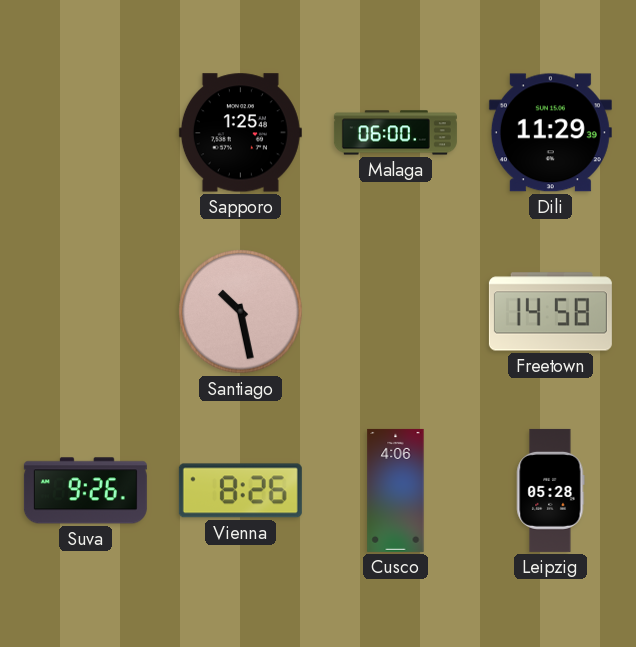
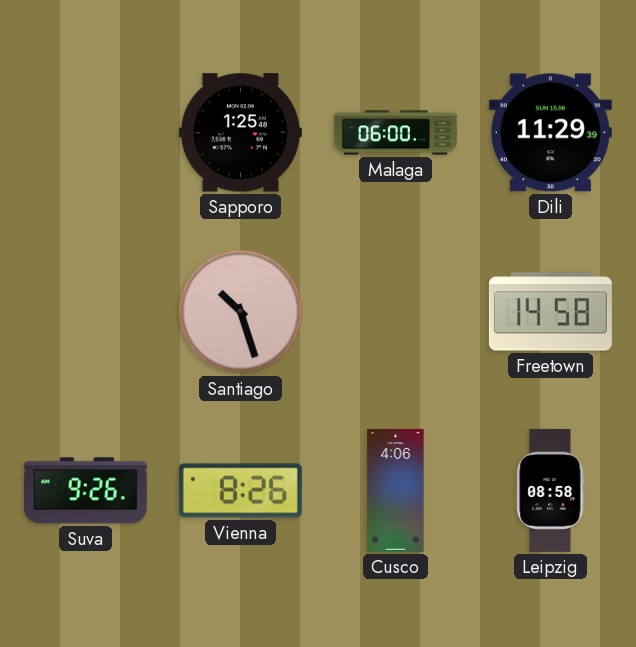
Santiago: 10:28 -> 10:27 (241, 312)
Leipzig: 05:28 -> 08:58 (551, 490)
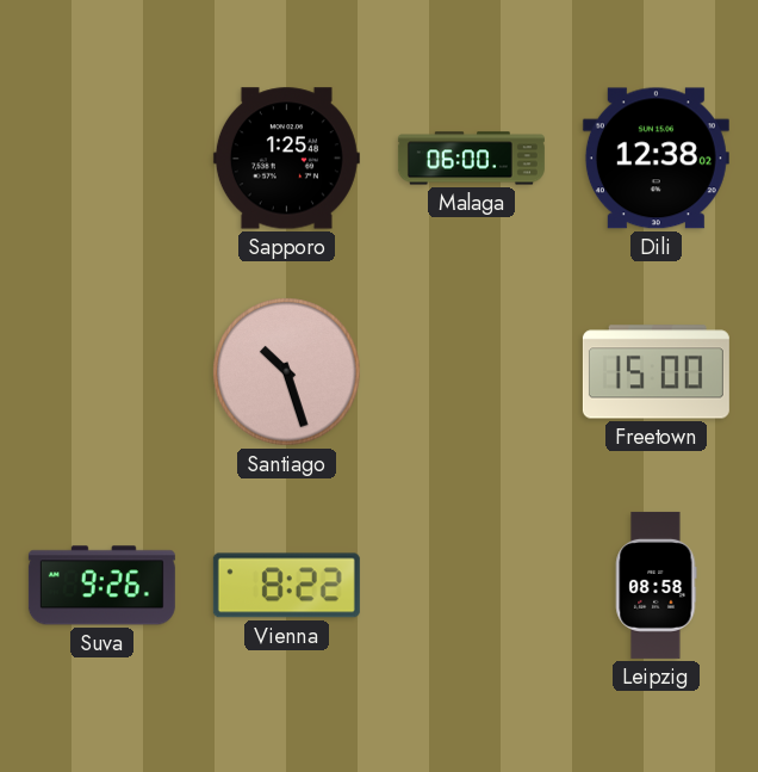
Dili: 11:29 -> 12:38 (656, 159)
Freetown: 14:58 -> 15:00 (656, 372)
Vienna: 8:26 -> 8:22 (286, 586)
Cusco: 4:06 -> none (396, 490)
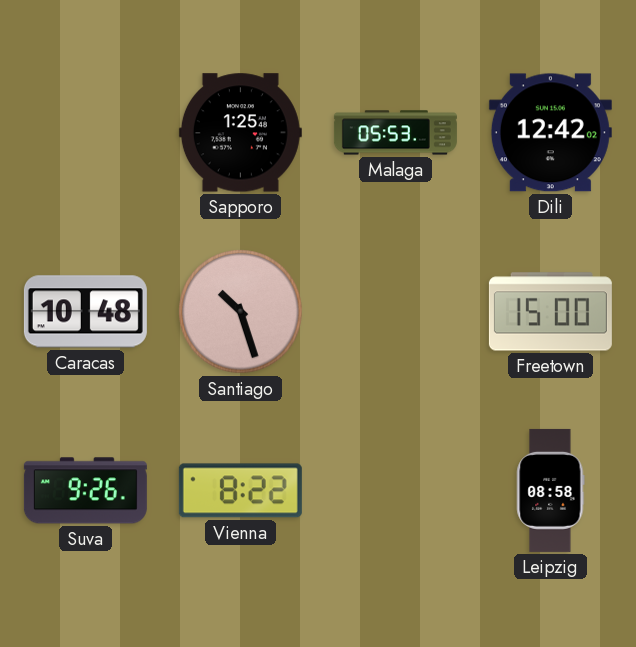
Malaga: 06:00 -> 05:53 (395, 133)
Dili: 12:38 -> 12:42 (550, 133)
Caracas: none -> 10:48 (85, 312)
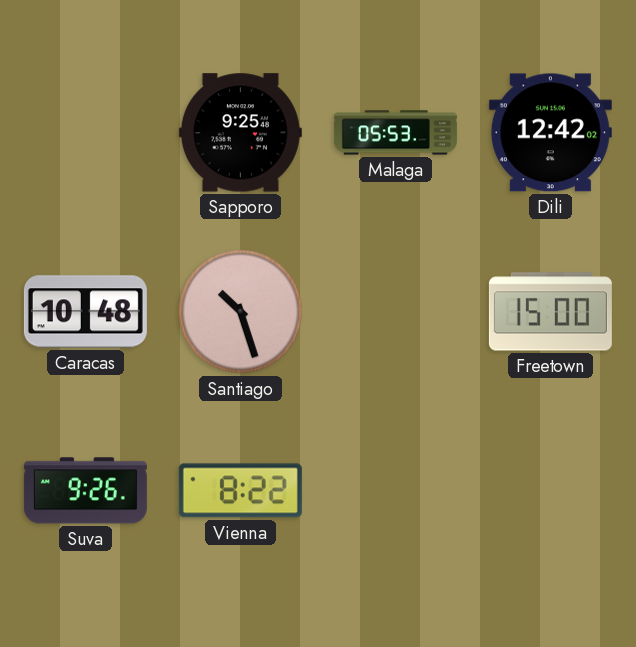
Sapporo: 1:25 -> 9:25 (240, 133)
Leipzig: 08:58 -> none (551, 490)
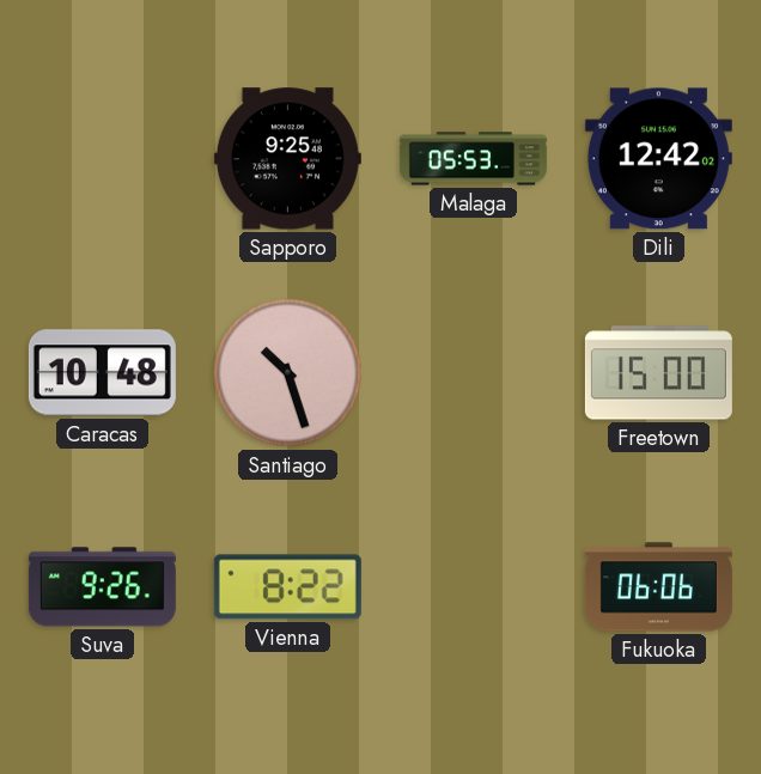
Fukuoka: none -> 06:06 (658, 587)
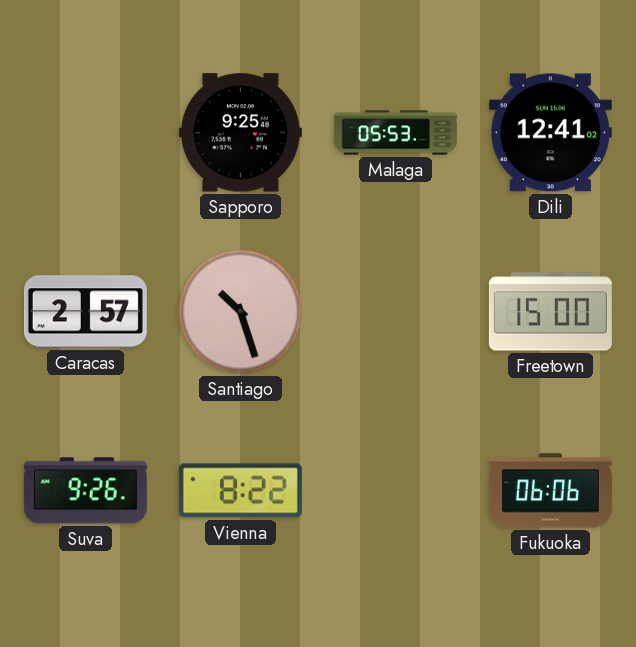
Dili: 12:42 -> 12:41 (550, 133)
Caracas: 10:48 -> 2:57 (85, 312)
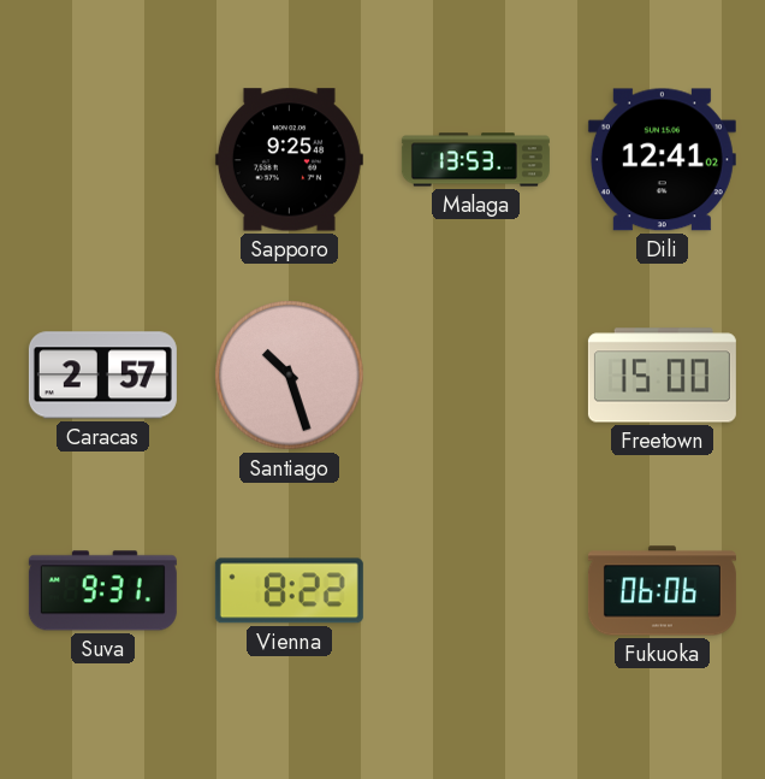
Malaga: 05:53 -> 13:53 (475, 160)
Suva: 9:26 -> 9:31 (102, 591)
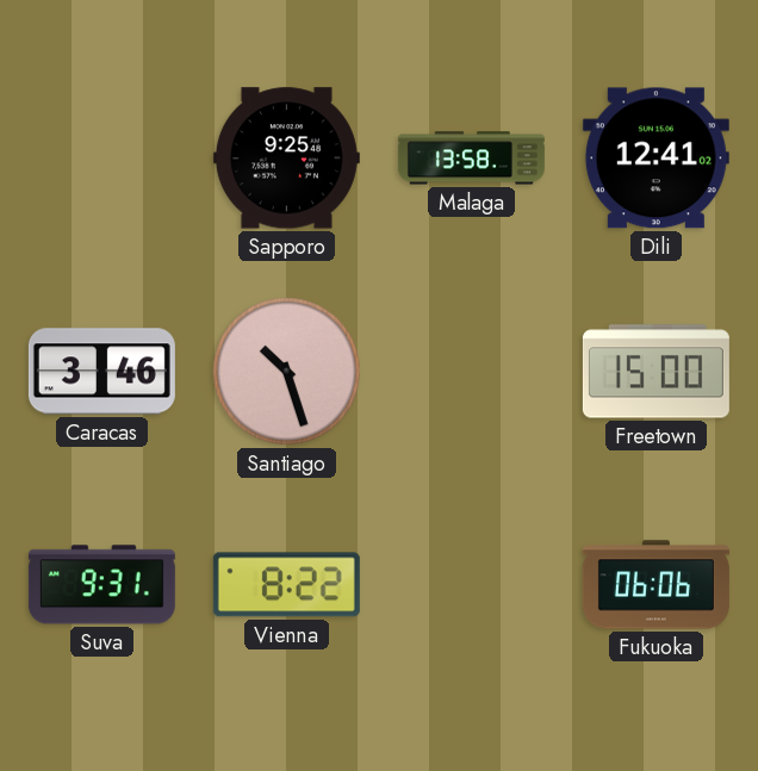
Malaga: 13:53 -> 13:58 (471, 158)
Caracas: 2:57 -> 3:46 (101, 372)
